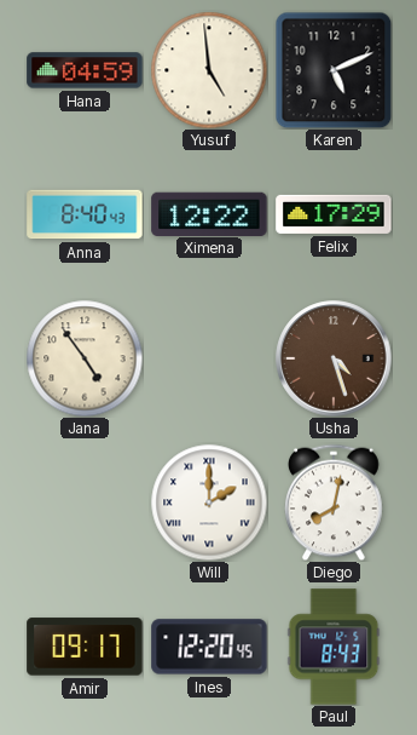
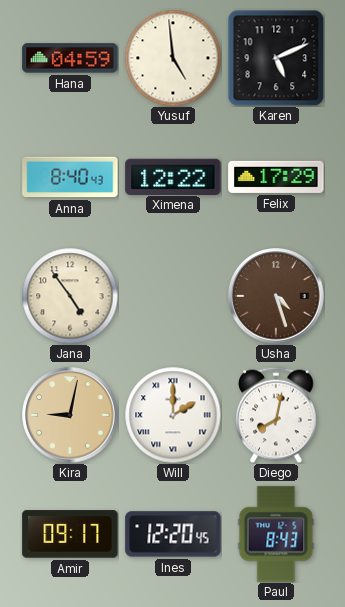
Kira: none -> 9:02 (70, 415)
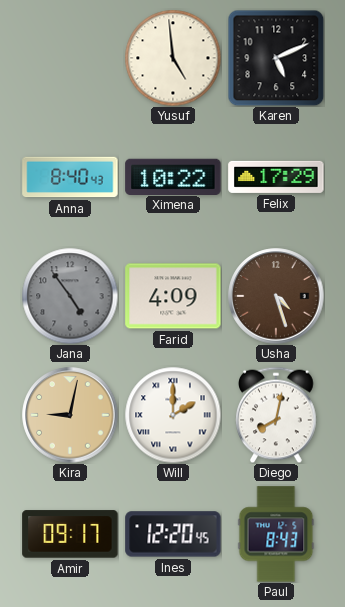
Hana: 04:59 -> none (70, 58)
Ximena: 12:22 -> 10:22 (173, 176)
Jana dial: cream -> grey (70, 296)
Farid: none -> 4:09 (173, 296)
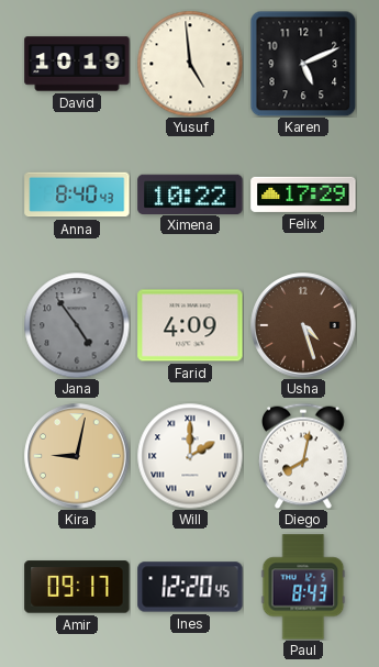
David: none -> 10:19 (77, 64)
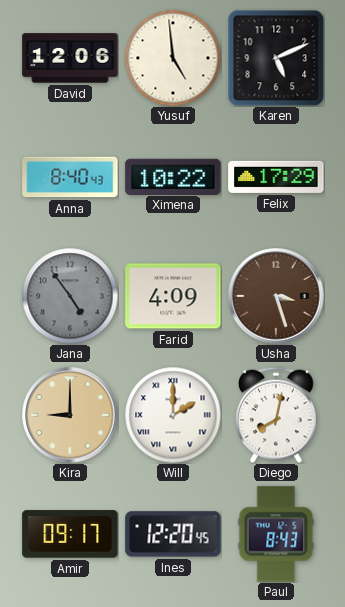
David: 10:19 -> 12:06 (70, 58)
Usha: 4:27 -> 3:27 (276, 296)
Kira: 9:02 -> 9:00 (70, 415)
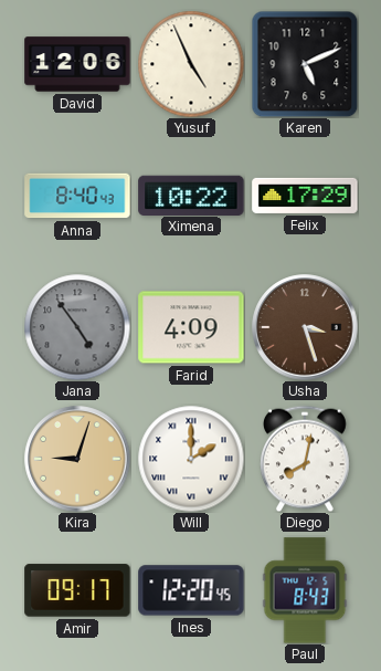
Yusuf: 4:59 -> 4:56 (191, 64)
Kira: 9:00 -> 9:03 (77, 459)
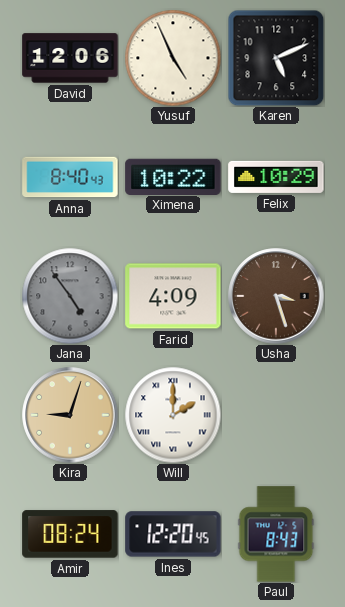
Felix: 17:29 -> 10:29 (276, 177)
Diego: 8:02 -> none (306, 459)
Amir: 09:17 -> 08:24 (70, 534)
